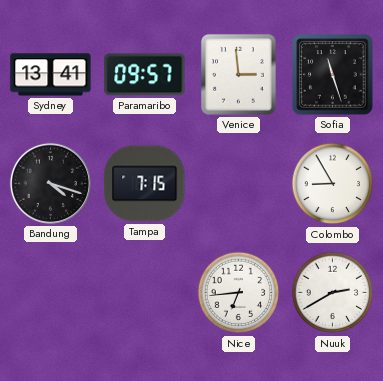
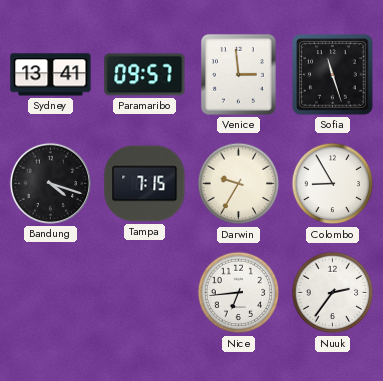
Darwin: none -> 9:35 (239, 184)
Nuuk: 2:40 -> 2:36 (333, 293)
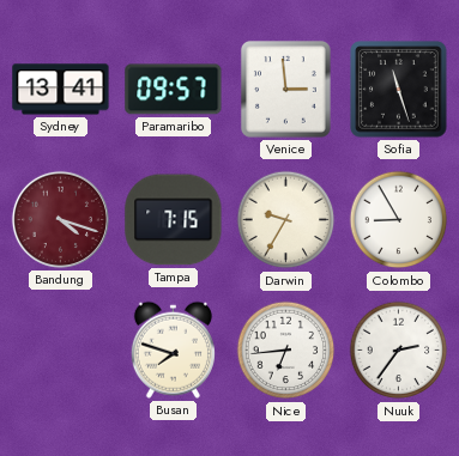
Bandung dial: black -> burgundy (60, 219)
Busan: none -> 7:48 (173, 349)
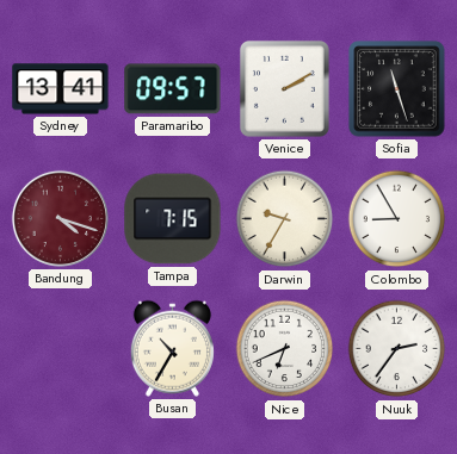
Venice: 2:59 -> 2:10 (284, 88)
Busan: 7:48 -> 10:35 (172, 348)
Nice: 6:44 -> 6:41 (285, 349)
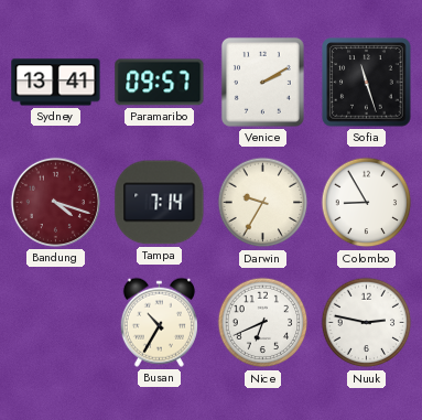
Tampa: 7:15 -> 7:14 (160, 203)
Nuuk: 2:36 -> 2:47 (367, 323)
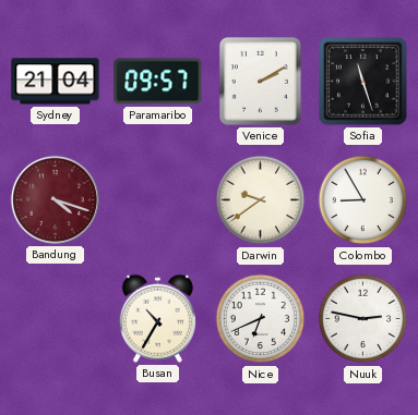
Sydney: 13:41 -> 21:04 (56, 82)
Tampa: 7:14 -> none (160, 203)
Darwin: 9:35 -> 9:39 (261, 200)
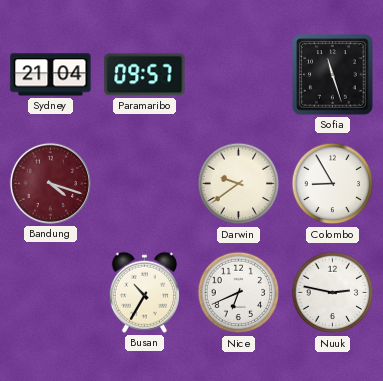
Venice: 2:10 -> none (260, 81)
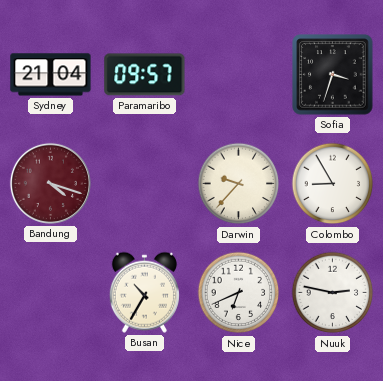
Sofia: 11:27 -> 3:33 (333, 75)
Darwin: 9:39 -> 9:37 (239, 184)
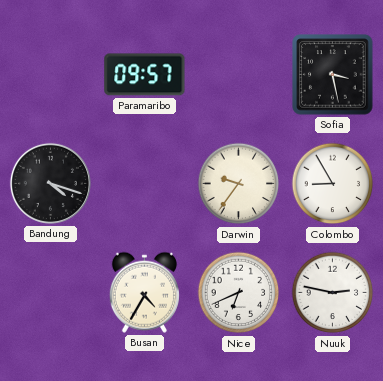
Sydney: 21:04 -> none (51, 75)
Sofia: 3:33 -> 3:28 (333, 75)
Bandung dial: burgundy -> black (50, 183)
Darwin: 9:37 -> 9:36 (239, 184)
Busan: 10:35 -> 4:35 (144, 292)
